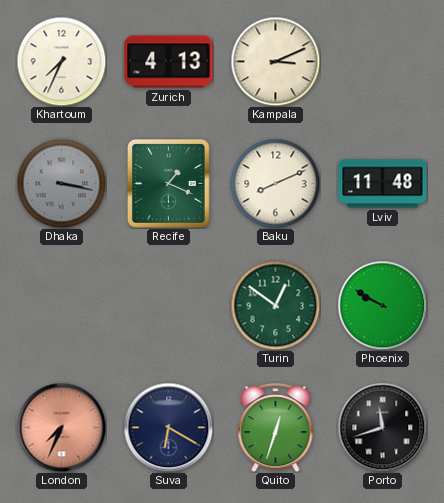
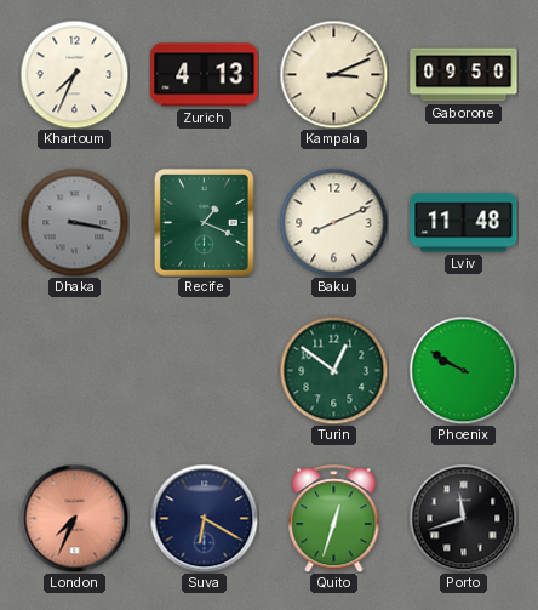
Gaborone: none -> 09:50 (464, 75)
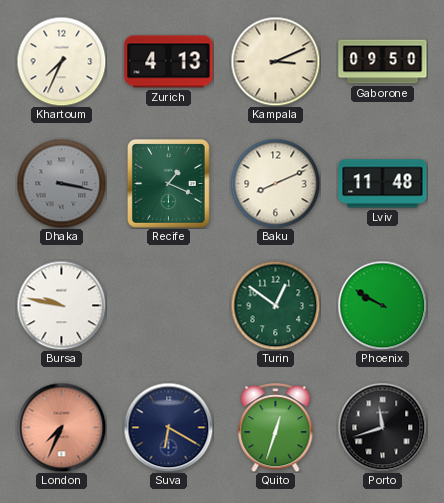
Bursa: none -> 9:47 (61, 305)
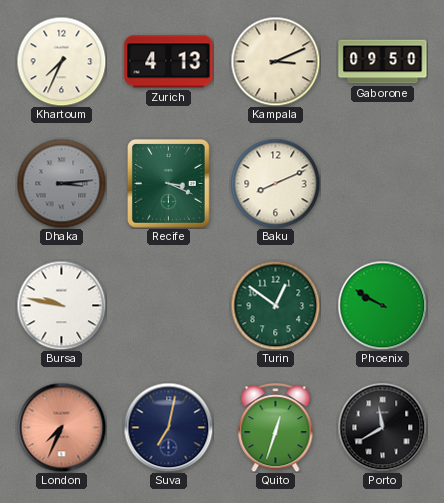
Dhaka: 3:17 -> 3:14 (61, 183)
Recife: 1:19 -> 3:19 (168, 183)
Lviv: 11:48 -> none (383, 184)
Suva: 6:20 -> 7:02 (168, 427)
Porto: 11:42 -> 11:40 (382, 427)
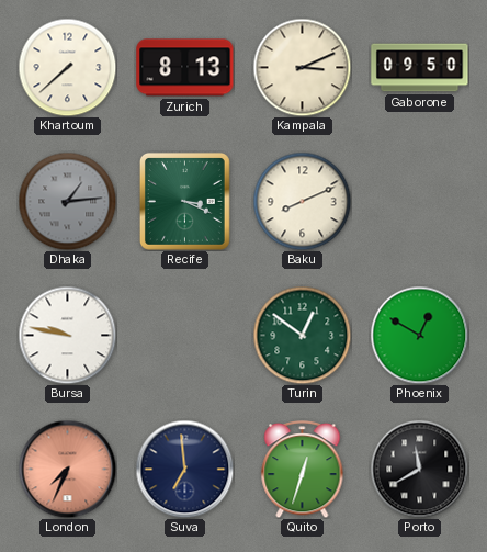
Khartoum: 7:34 -> 7:38 (67, 67)
Zurich: 4:13 -> 8:13 (185, 68)
Dhaka: 3:14 -> 1:14 (67, 201)
Phoenix: 9:50 -> 12:50 (419, 335)
Suva: 7:02 -> 6:59 (184, 469)
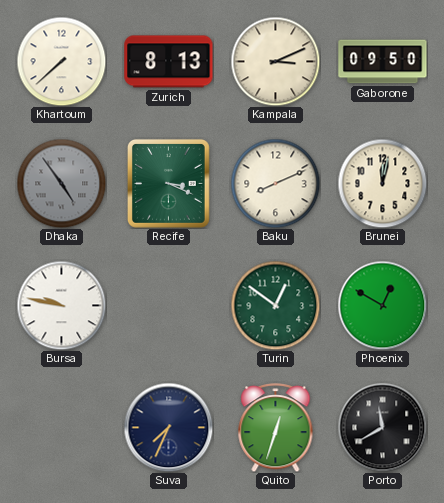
Dhaka: 1:14 -> 4:54 (61, 183)
Brunei: none -> 12:02 (382, 183)
London: 7:34 -> none (67, 469)
Suva: 6:59 -> 7:34 (168, 427)
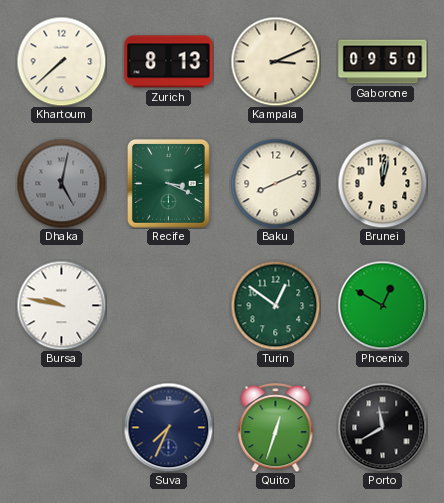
Dhaka: 4:54 -> 5:02 (61, 183)
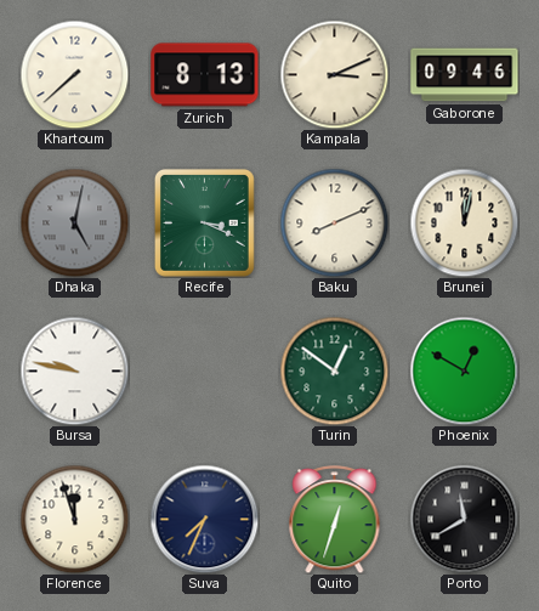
Gaborone: 09:50 -> 09:46 (465, 75)
Florence: none -> 11:57 (74, 519)
